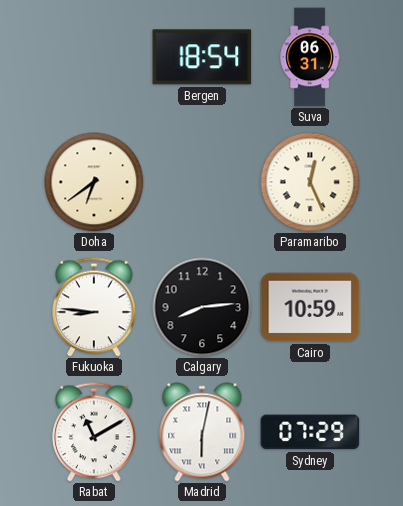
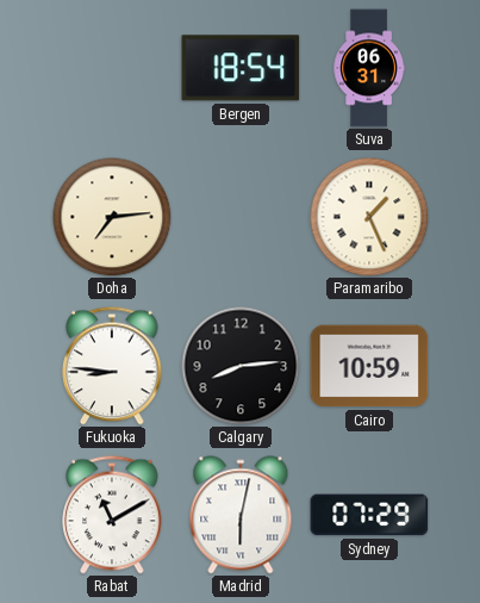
Doha: 6:39 -> 7:14 (112, 217)
Paramaribo: 12:26 -> 1:26 (369, 217)
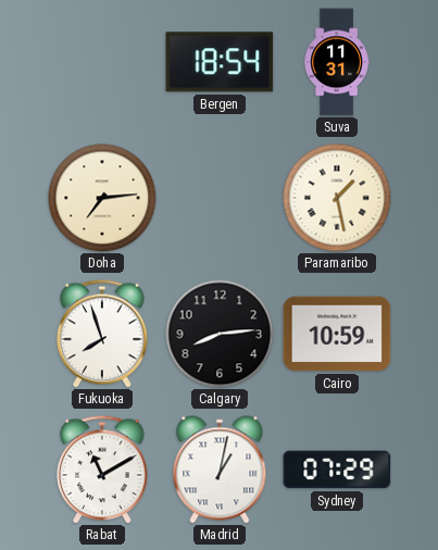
Suva: 06:31 -> 11:31 (337, 62)
Paramaribo: 1:26 -> 1:28 (337, 198)
Fukuoka: 8:46 -> 7:57 (102, 334)
Madrid: 6:02 -> 1:02 (220, 470)
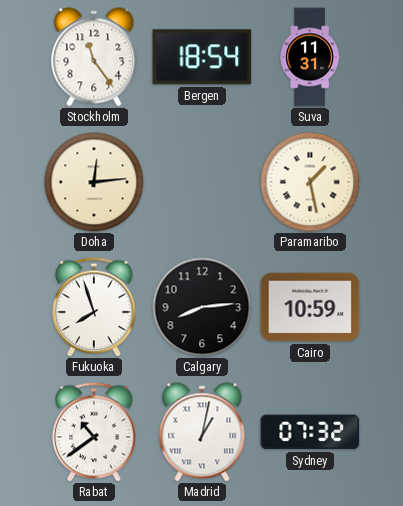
Stockholm: none -> 11:24 (94, 57)
Doha: 7:14 -> 12:14 (94, 182)
Rabat: 11:10 -> 10:39 (94, 432)
Sydney: 07:29 -> 07:32 (310, 432)
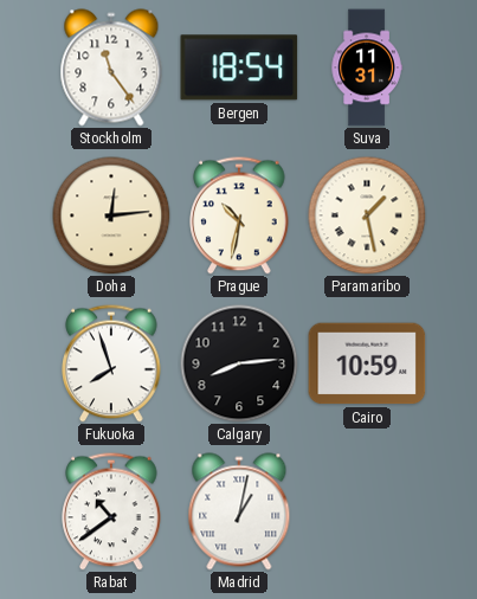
Prague: none -> 10:32 (239, 215)
Sydney: 07:32 -> none (310, 432)
